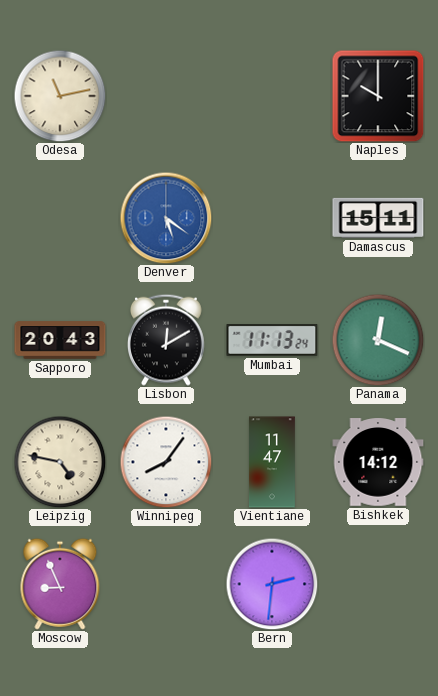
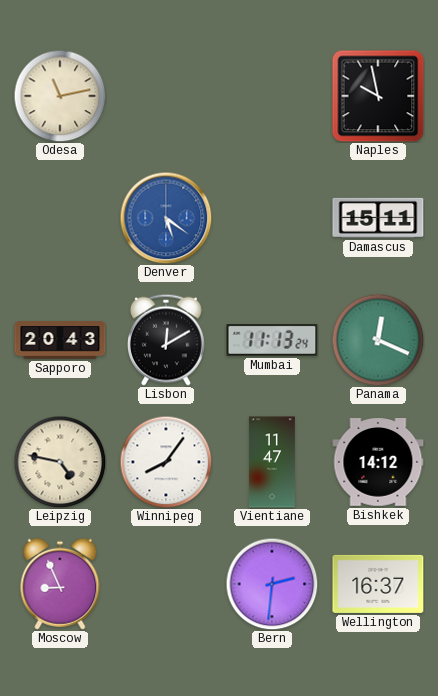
Naples: 10:00 -> 9:58 (378, 96)
Wellington: none -> 16:37 (378, 584)
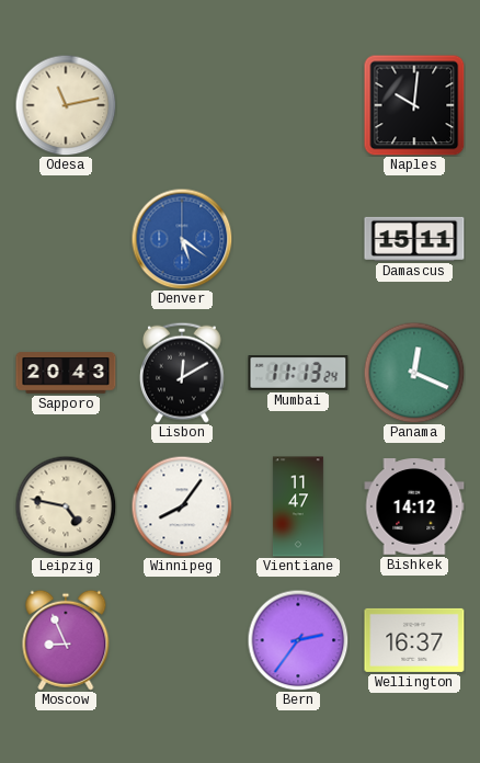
Naples: 9:58 -> 10:01 (414, 105)
Bern: 2:31 -> 2:36 (298, 640)
